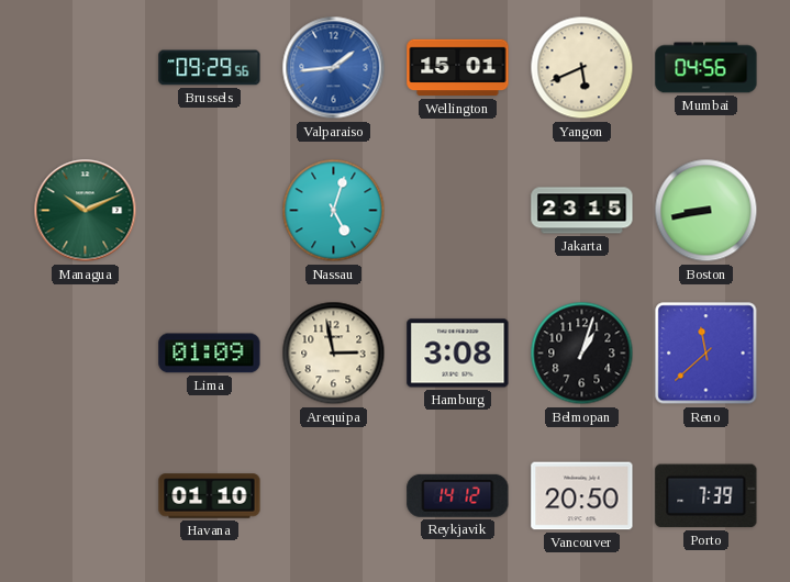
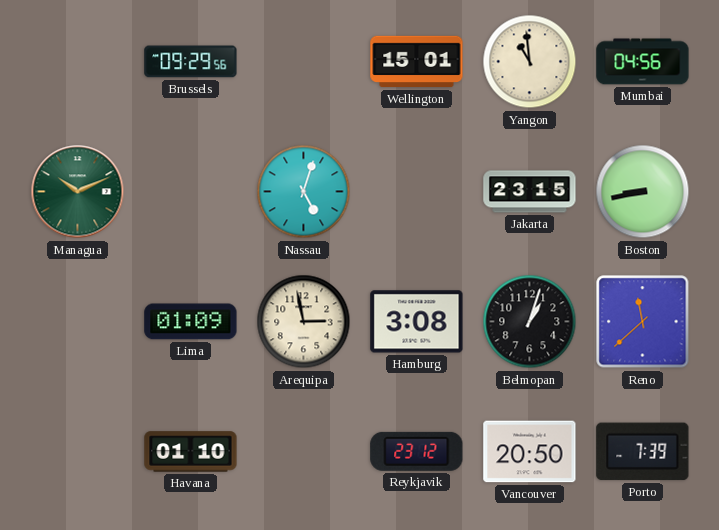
Valparaiso: 1:44 -> none (334, 68)
Yangon: 5:41 -> 10:59 (530, 62)
Reykjavik: 14:12 -> 23:12 (417, 451)
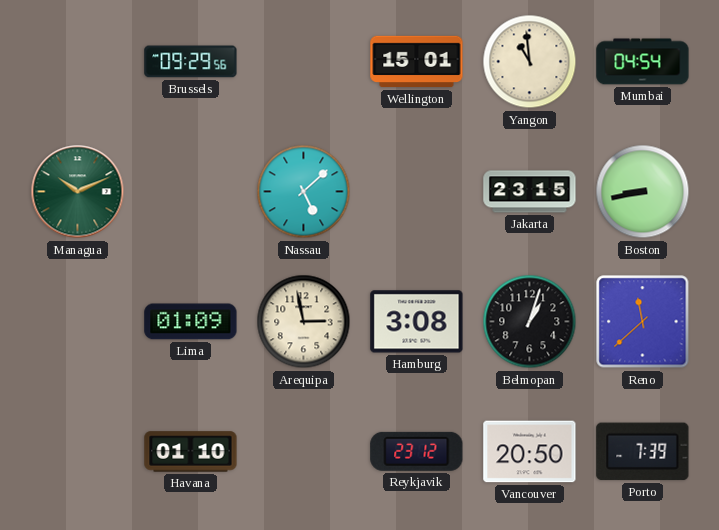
Mumbai: 04:56 -> 04:54 (643, 62)
Nassau: 5:03 -> 5:08 (304, 192)
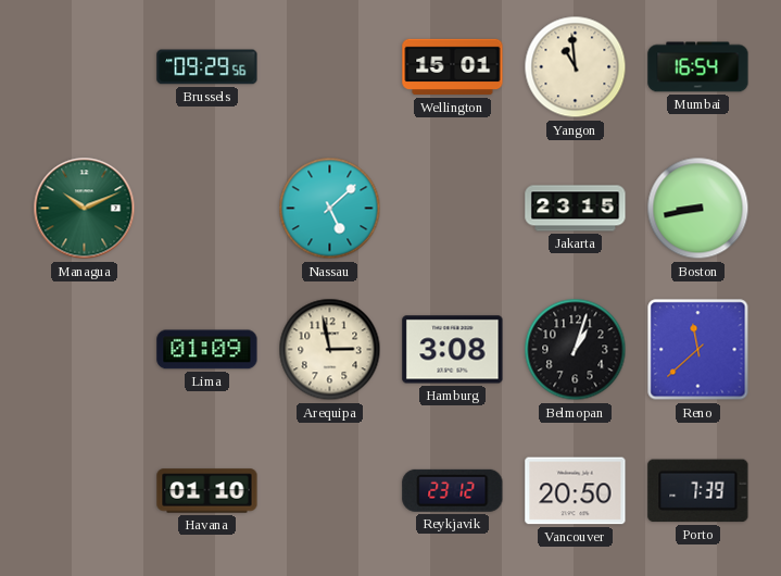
Mumbai: 04:54 -> 16:54 (698, 67)
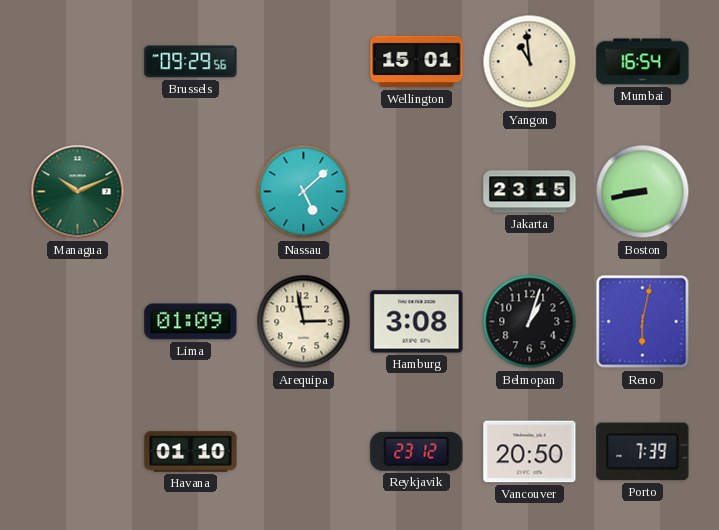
Reno: 11:38 -> 6:02 (643, 322)
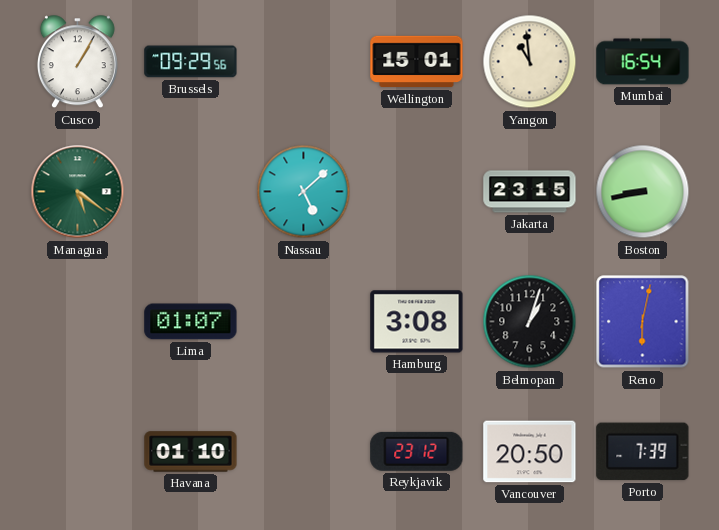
Cusco: none -> 1:05 (77, 62)
Managua: 10:11 -> 5:21 (78, 192)
Lima: 01:09 -> 01:07 (191, 322)
Arequipa: 2:58 -> none (304, 322)
